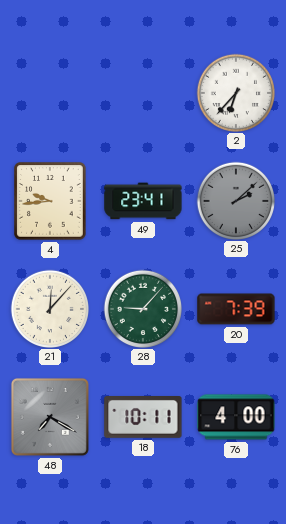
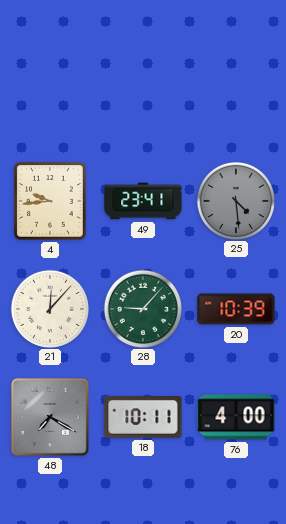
2: 6:37 -> none (235, 92)
25: 2:08 -> 4:29 (235, 200)
20: 7:39 -> 10:39 (236, 309)
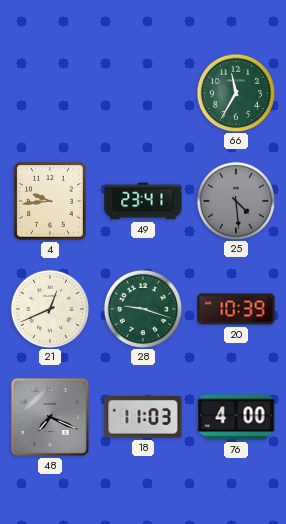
66: none -> 11:35 (235, 92)
21: 12:07 -> 12:41 (49, 308)
28: 9:07 -> 9:18 (142, 308)
48: 7:20 -> 7:19 (50, 417)
18: 10:11 -> 11:03 (143, 418)
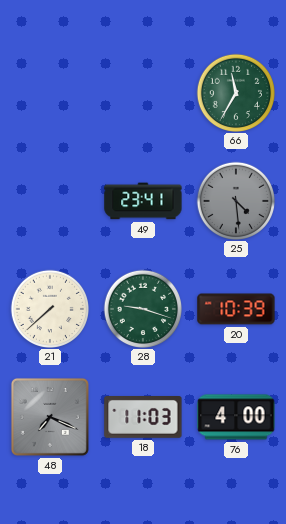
4: 9:44 -> none (50, 201)
21: 12:41 -> 7:38 (49, 308)
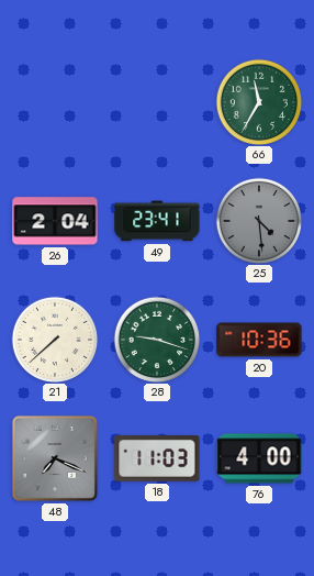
26: none -> 2:04 (55, 221)
20: 10:39 -> 10:36 (259, 340)
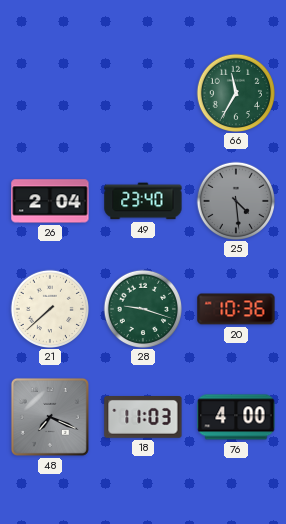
49: 23:41 -> 23:40 (143, 201)
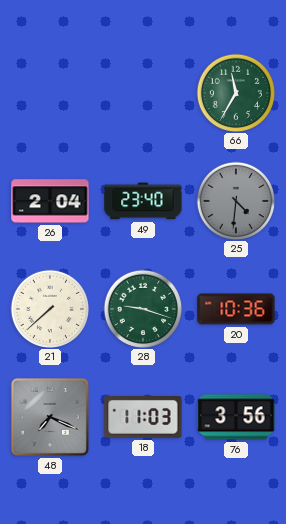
25: 4:29 -> 4:31 (235, 200)
76: 4:00 -> 3:56 (236, 417)
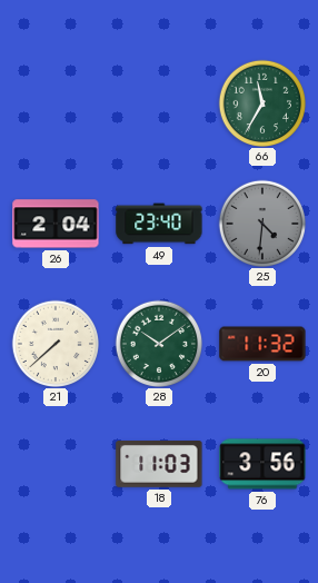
28: 9:18 -> 10:09 (158, 343)
20: 10:36 -> 11:32 (262, 344)
48: 7:19 -> none (50, 417)
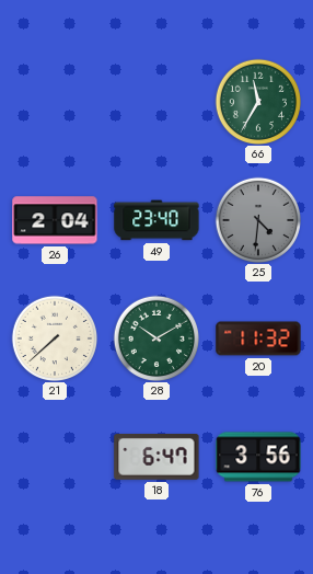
28: 10:09 -> 10:10 (155, 337)
18: 11:03 -> 6:47 (156, 458)
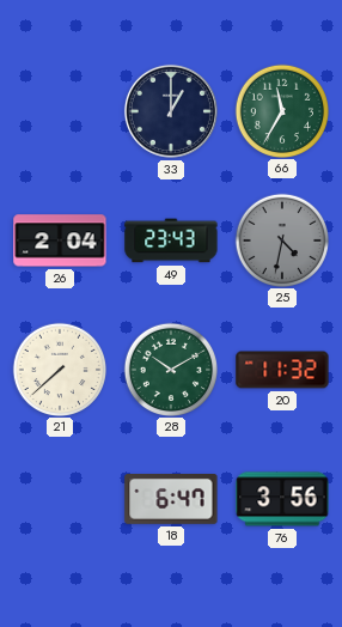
33: none -> 1:00 (171, 111)
49: 23:40 -> 23:43 (171, 241)
25: 4:31 -> 4:32 (281, 239)
